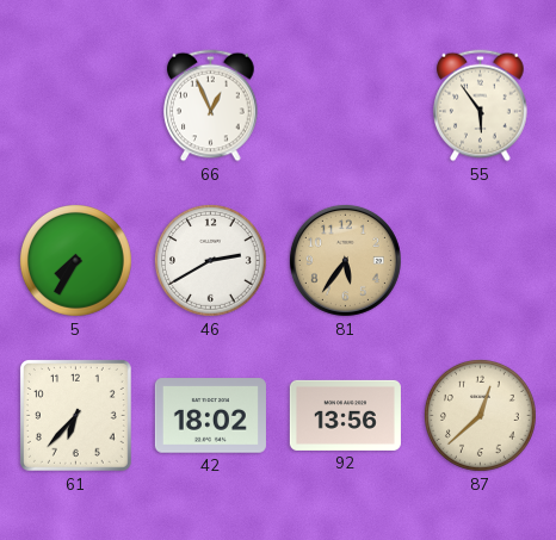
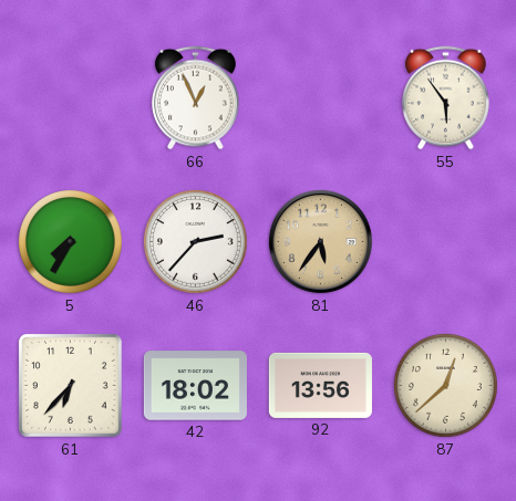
46: 2:40 -> 2:37 (195, 241)
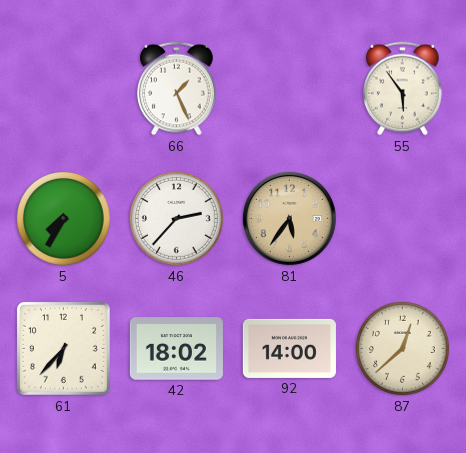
66: 12:56 -> 1:26 (177, 89)
92: 13:56 -> 14:00 (289, 348)
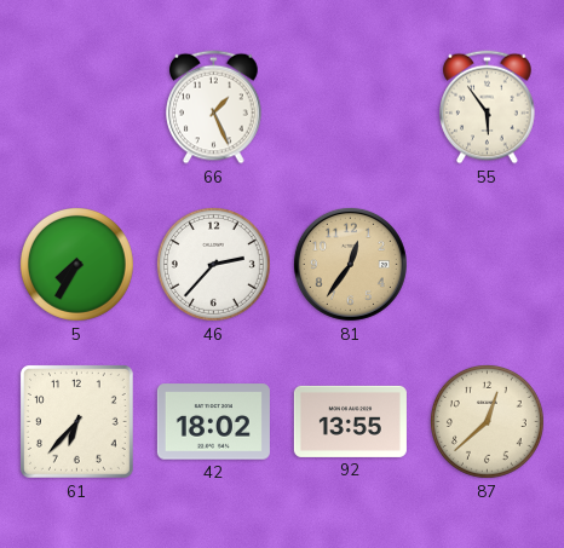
81: 5:36 -> 12:36 (350, 264)
92: 14:00 -> 13:55 (350, 421)
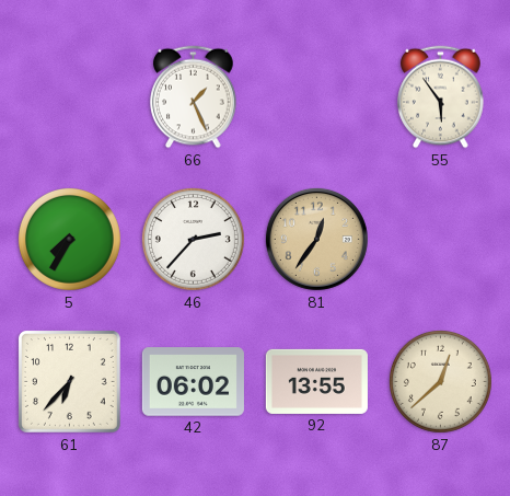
42: 18:02 -> 06:02 (193, 382)
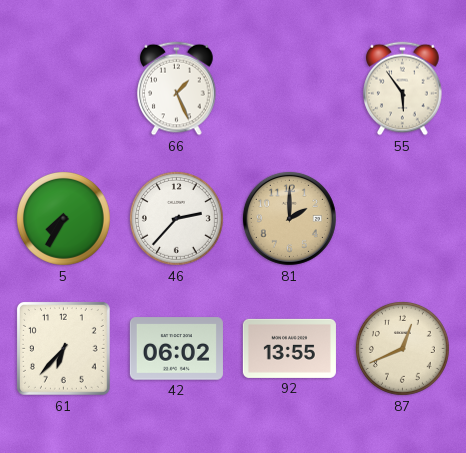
81: 12:36 -> 2:00 (289, 218)
87: 12:38 -> 12:41 (402, 348)
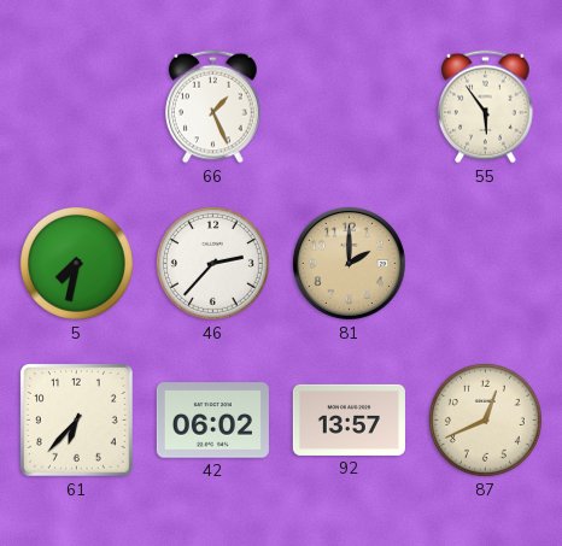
5: 7:35 -> 7:32 (76, 263)
92: 13:55 -> 13:57 (349, 419)
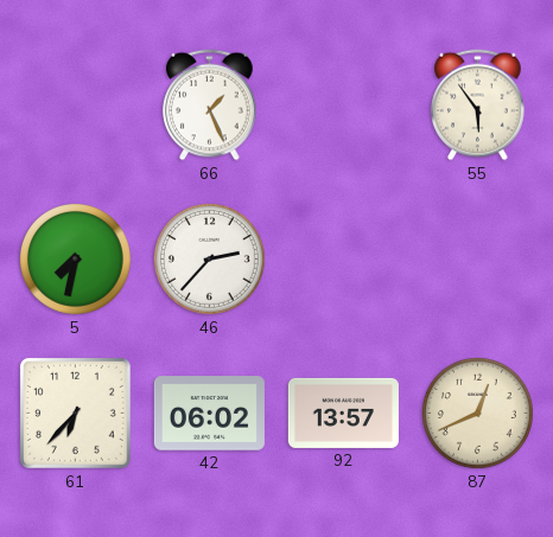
81: 2:00 -> none (349, 263)
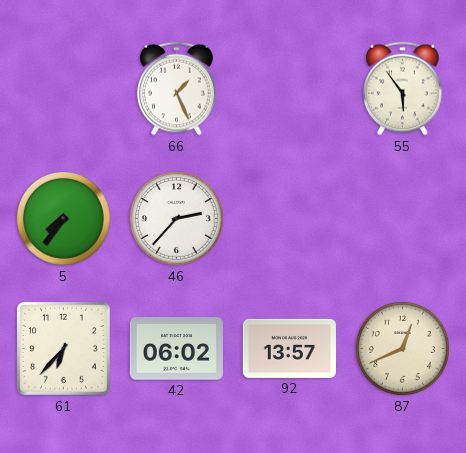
5: 7:32 -> 7:36 (63, 218)
